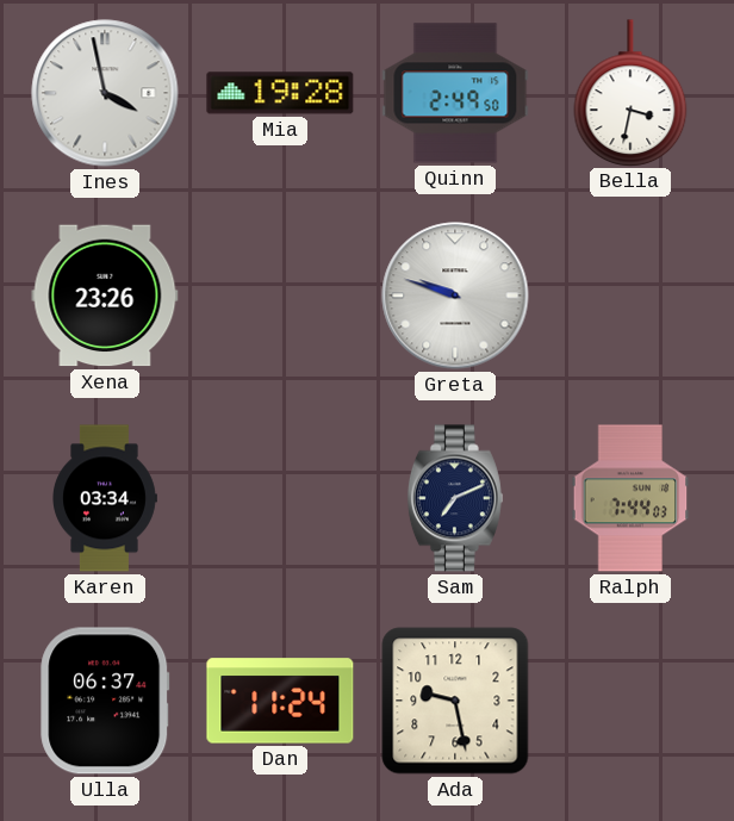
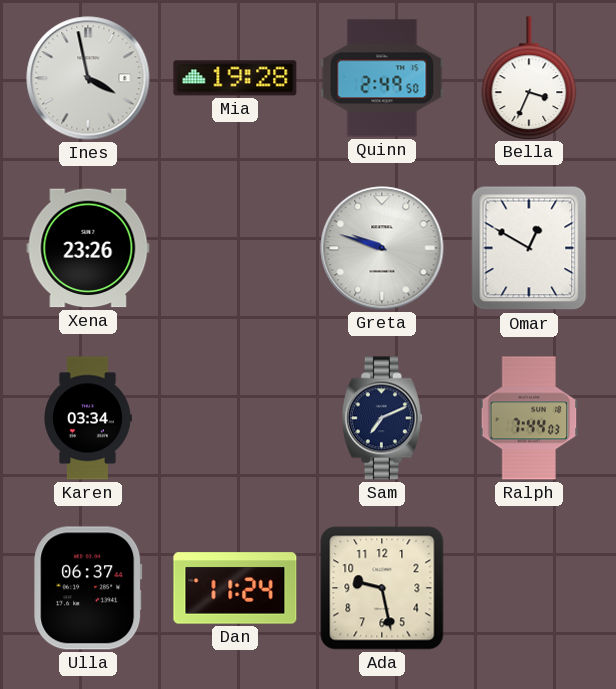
Bella: 3:32 -> 3:34 (529, 78)
Omar: none -> 12:50 (529, 248)
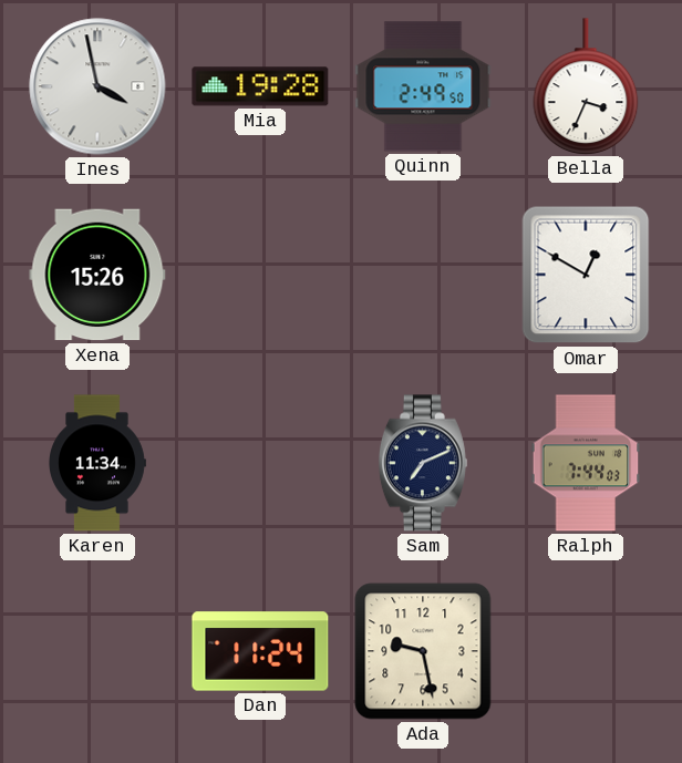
Xena: 23:26 -> 15:26 (97, 275)
Greta: 9:48 -> none (382, 248)
Karen: 03:34 -> 11:34 (97, 463)
Ulla: 06:37 -> none (88, 588)
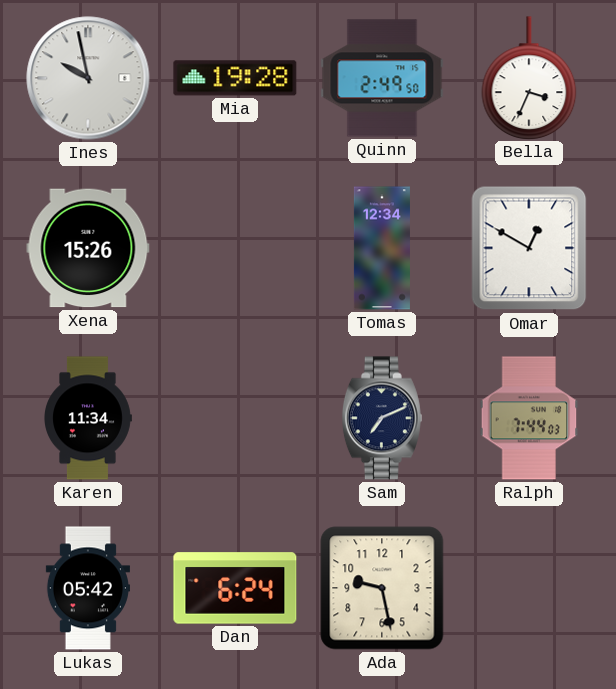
Ines: 3:58 -> 9:58 (88, 78)
Tomas: none -> 12:34 (382, 248)
Lukas: none -> 05:42 (88, 588)
Dan: 11:24 -> 6:24 (235, 588)
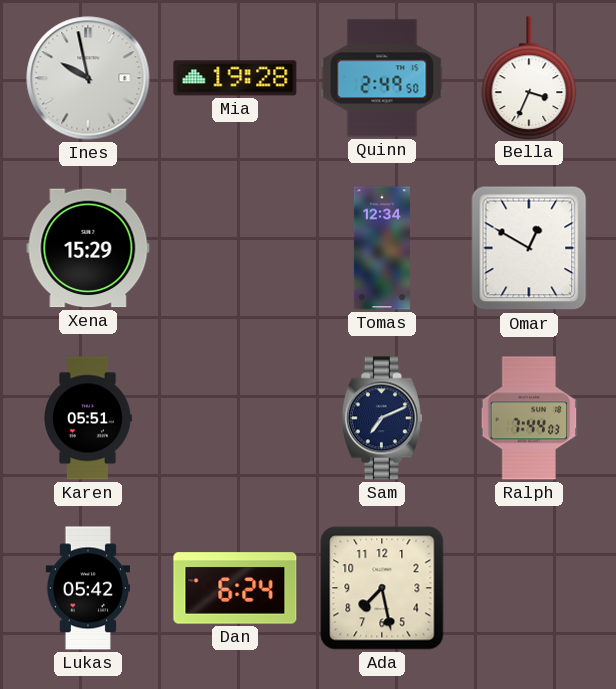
Xena: 15:26 -> 15:29 (88, 248)
Karen: 11:34 -> 05:51 (88, 418)
Ada: 9:28 -> 7:28 (382, 588)
